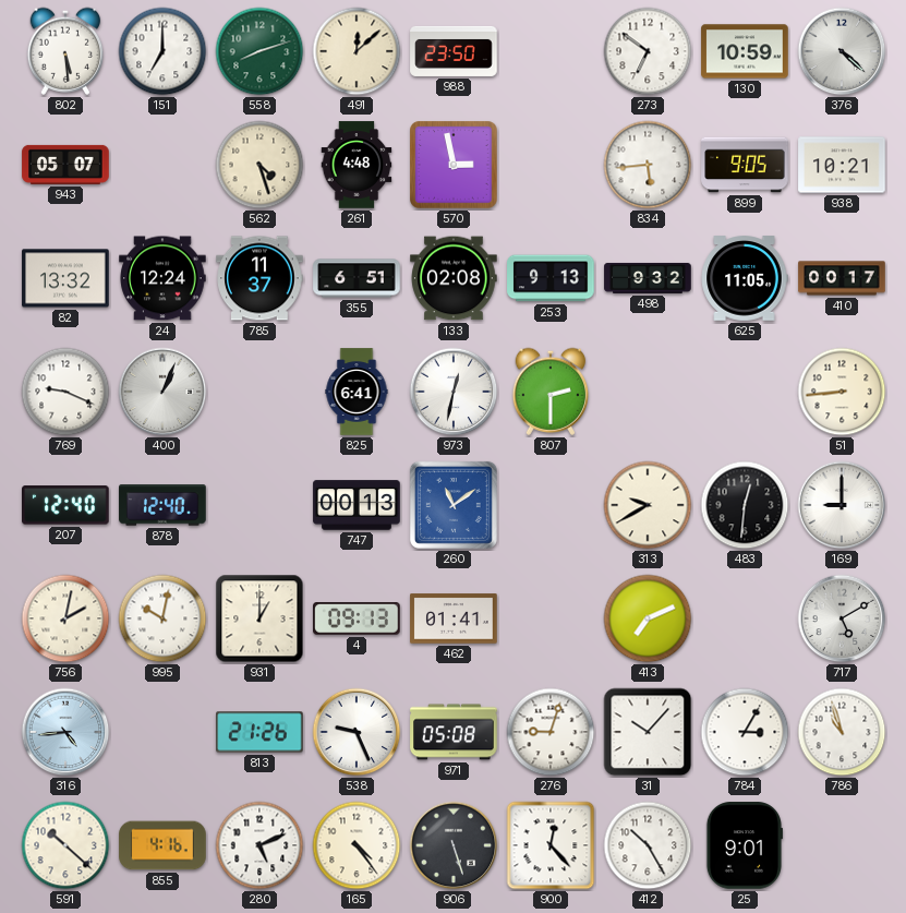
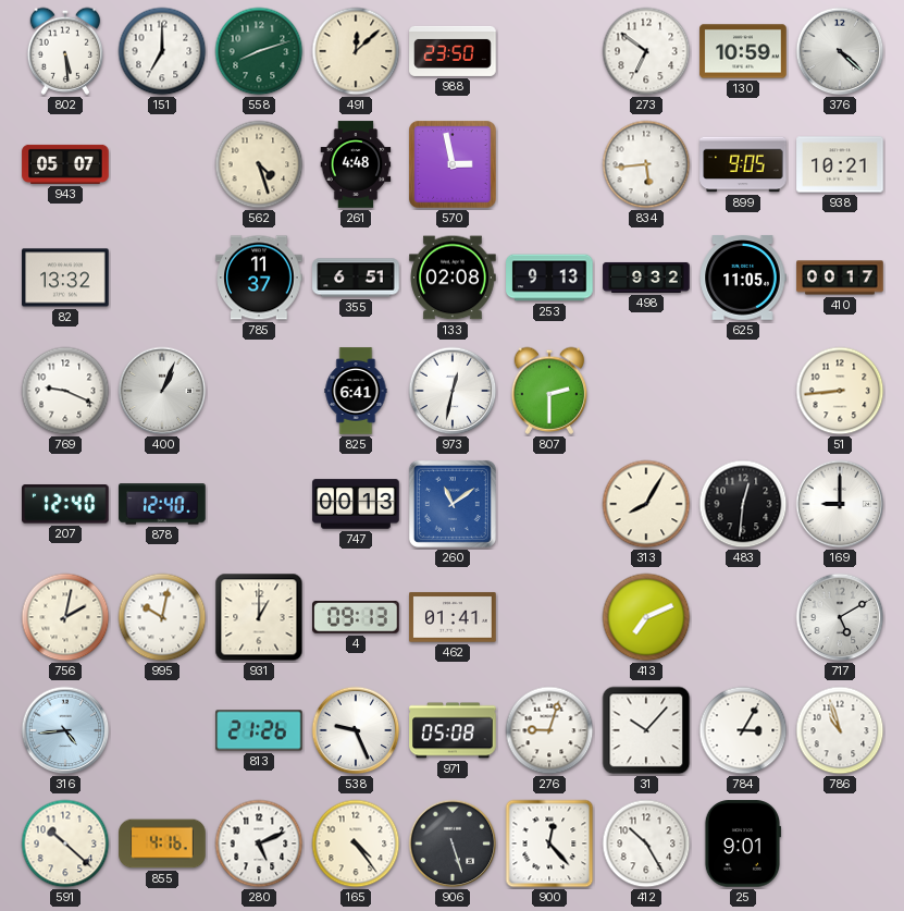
24: 12:24 -> none (162, 278)
313: 9:40 -> 8:05 (646, 504)
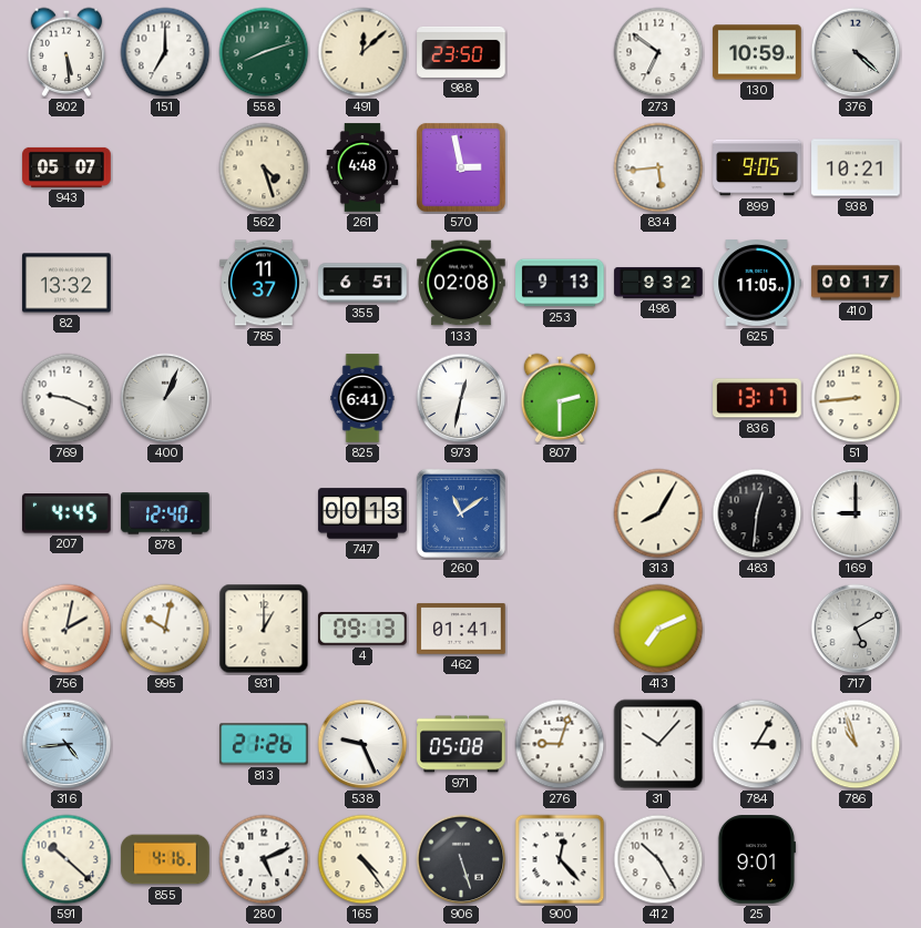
836: none -> 13:17 (757, 398)
207: 12:40 -> 4:45 (68, 513)
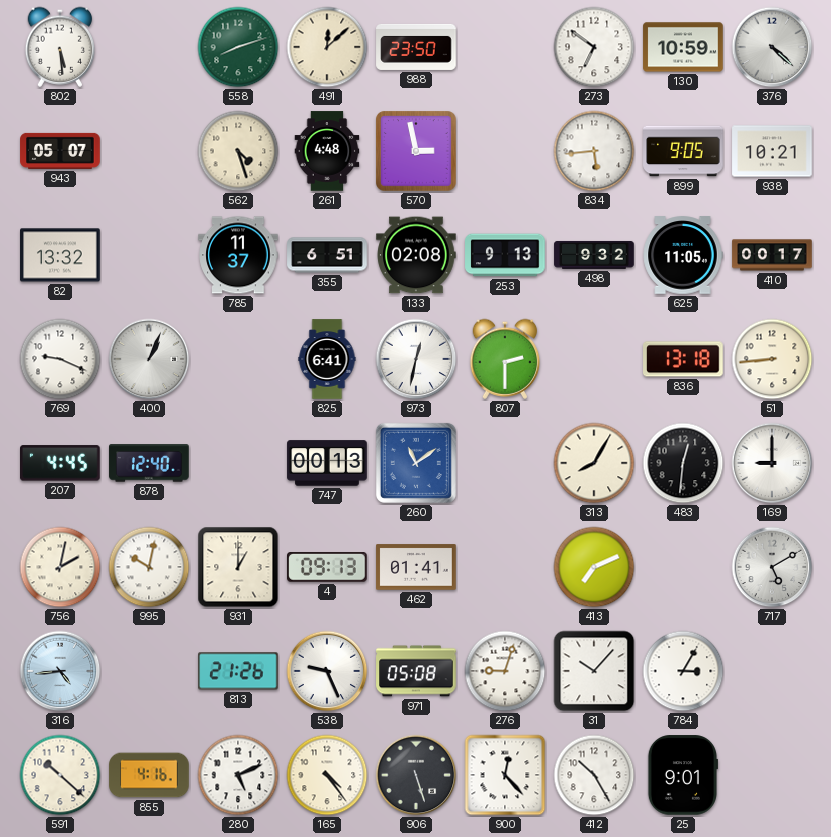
151: 7:00 -> none (165, 52)
836: 13:17 -> 13:18 (683, 359)
786: 10:57 -> none (856, 744)
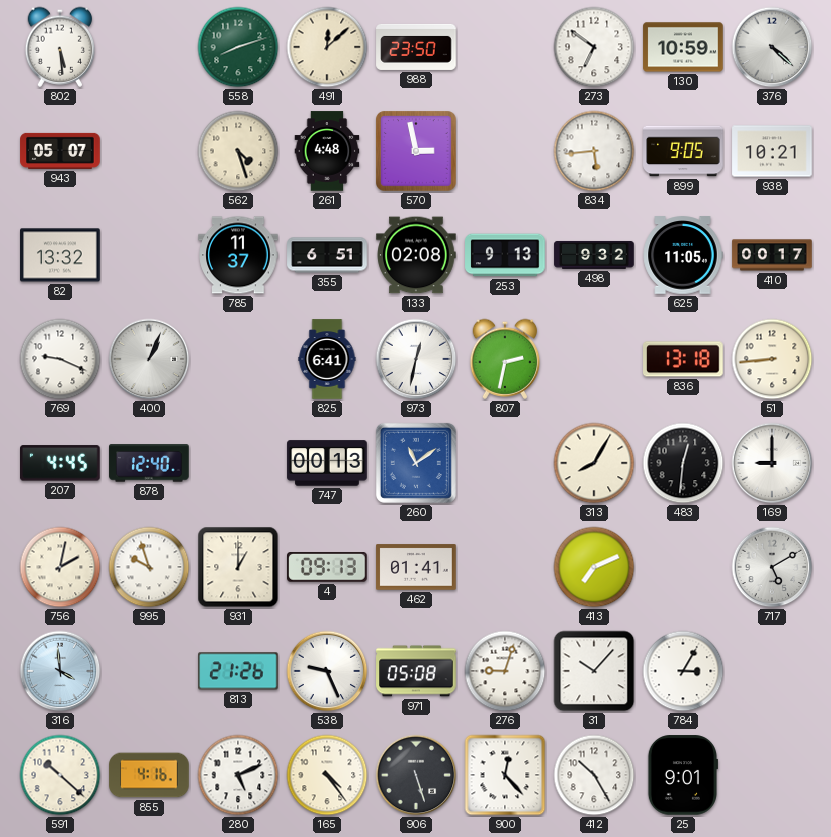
807: 2:30 -> 2:32 (505, 359)
995: 10:02 -> 9:57 (149, 567)
316: 4:44 -> 3:59 (60, 671)
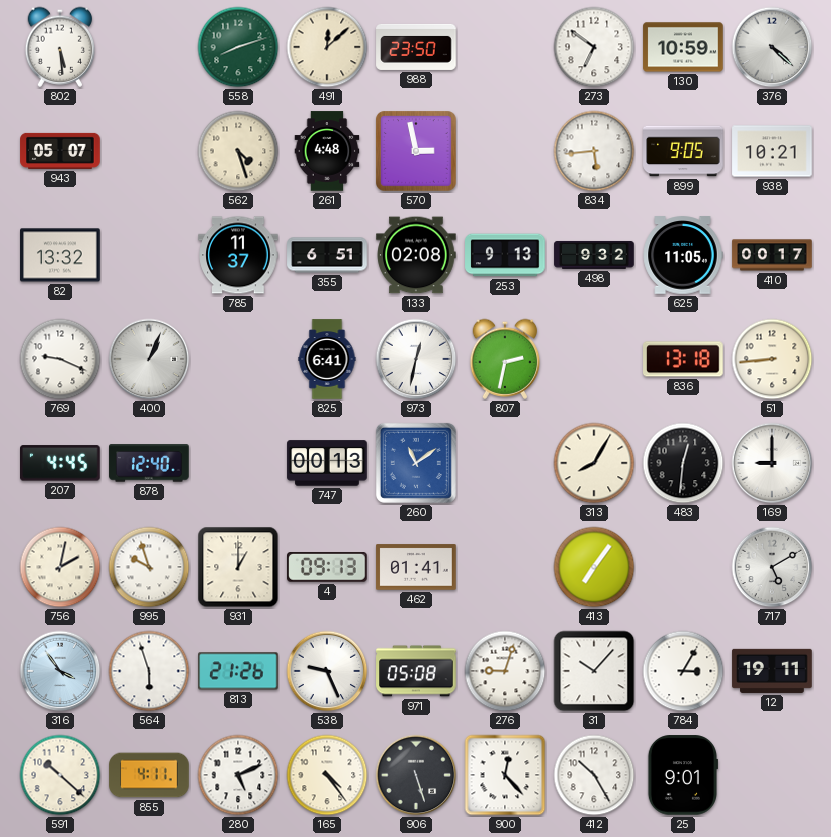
413: 7:11 -> 7:06 (594, 567)
316: 3:59 -> 3:54 (60, 671)
564: none -> 5:57 (149, 671)
12: none -> 19:11 (772, 671)
855: 4:16 -> 4:11 (149, 775)
